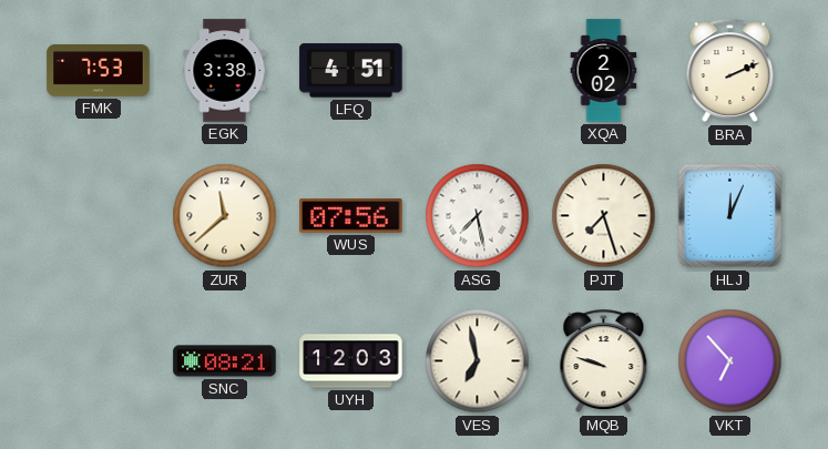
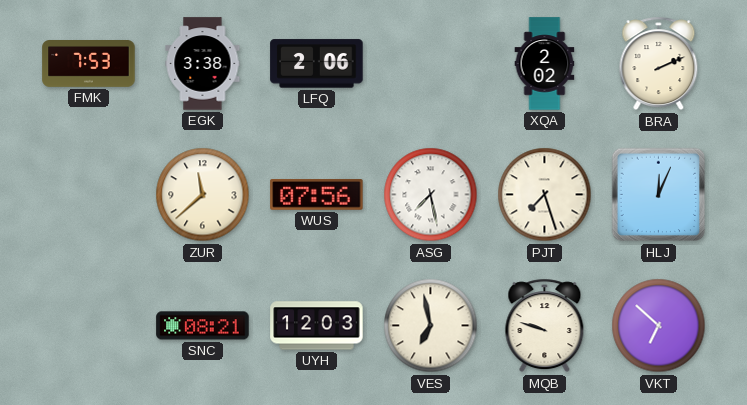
LFQ: 4:51 -> 2:06 (317, 64)
VKT: 6:53 -> 6:52 (659, 326)
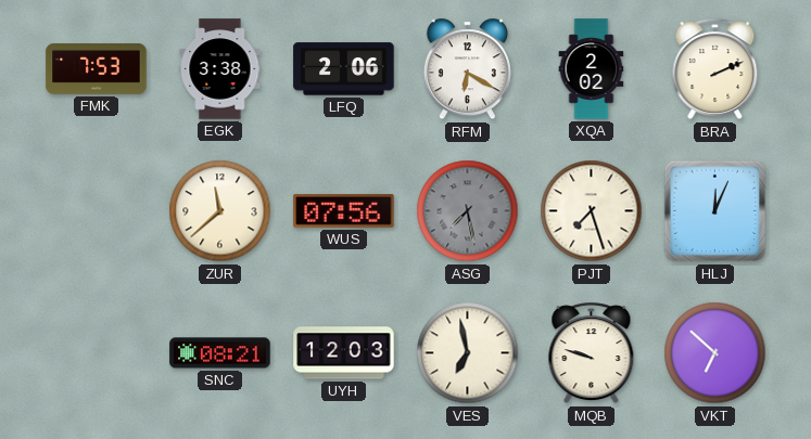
RFM: none -> 6:20 (467, 69)
ASG dial: white -> grey (468, 211)
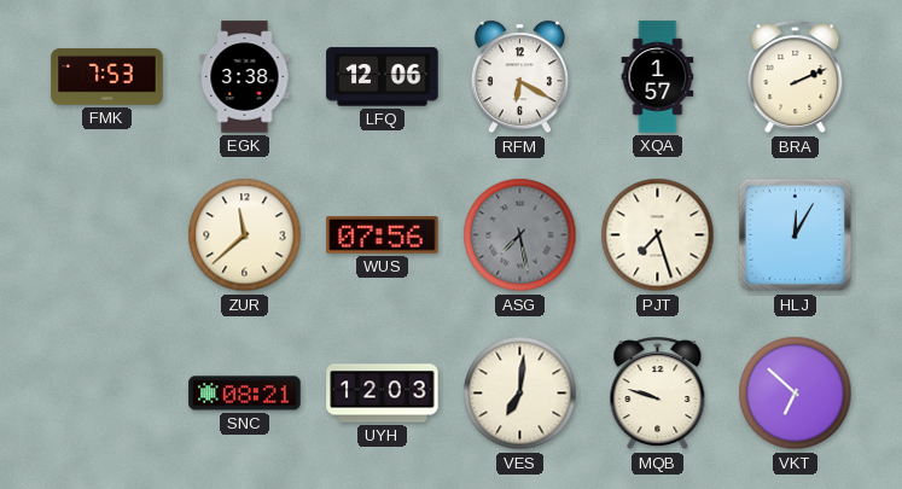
LFQ: 2:06 -> 12:06 (383, 77)
XQA: 2:02 -> 1:57 (658, 77)
HLJ: 12:04 -> 12:05 (796, 235)
VES: 6:58 -> 7:01 (520, 394)
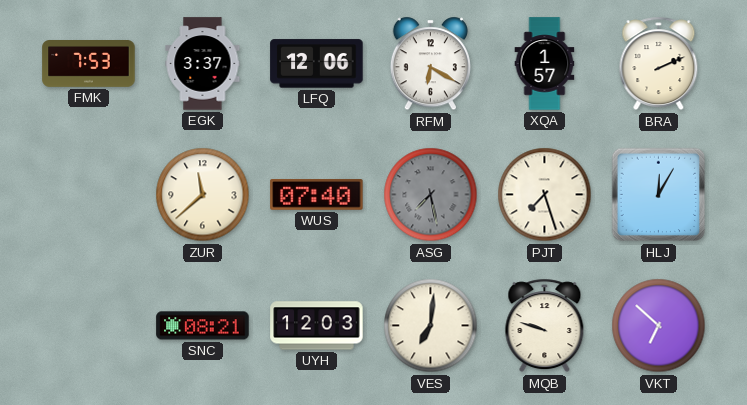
EGK: 3:38 -> 3:37 (203, 64)
WUS: 07:56 -> 07:40 (317, 195)
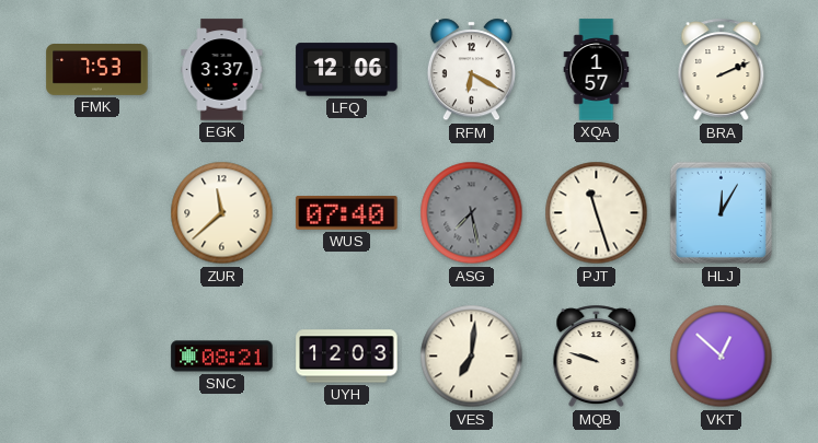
PJT: 7:27 -> 11:27 (597, 213)
VKT: 6:52 -> 12:52 (722, 357)
